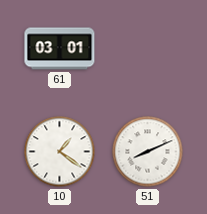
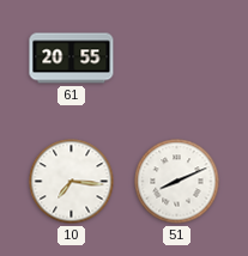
61: 03:01 -> 20:55 (72, 59)
10: 1:21 -> 7:16 (72, 182)
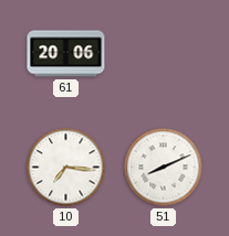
61: 20:55 -> 20:06 (66, 54)
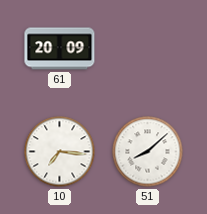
61: 20:06 -> 20:09 (60, 49)
51: 8:11 -> 8:08 (148, 152)
